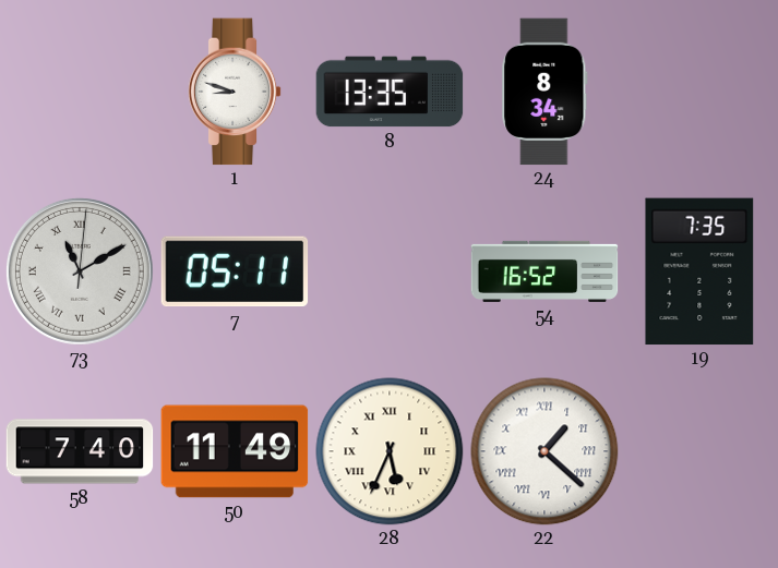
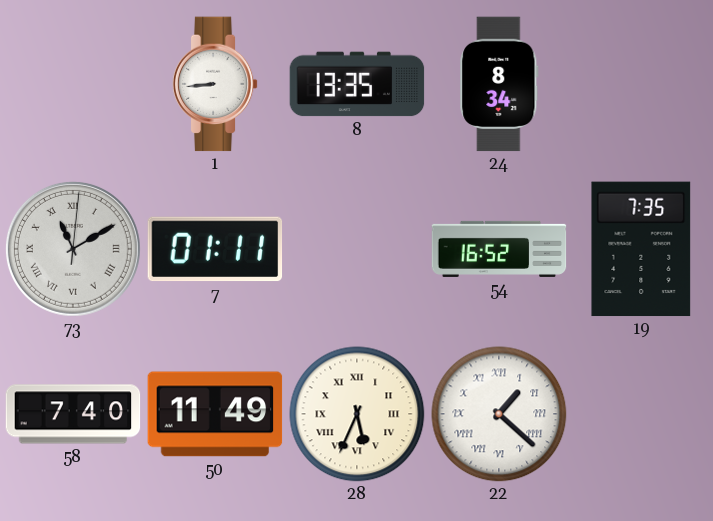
1: 8:48 -> 8:44 (215, 84)
7: 05:11 -> 01:11 (215, 249)
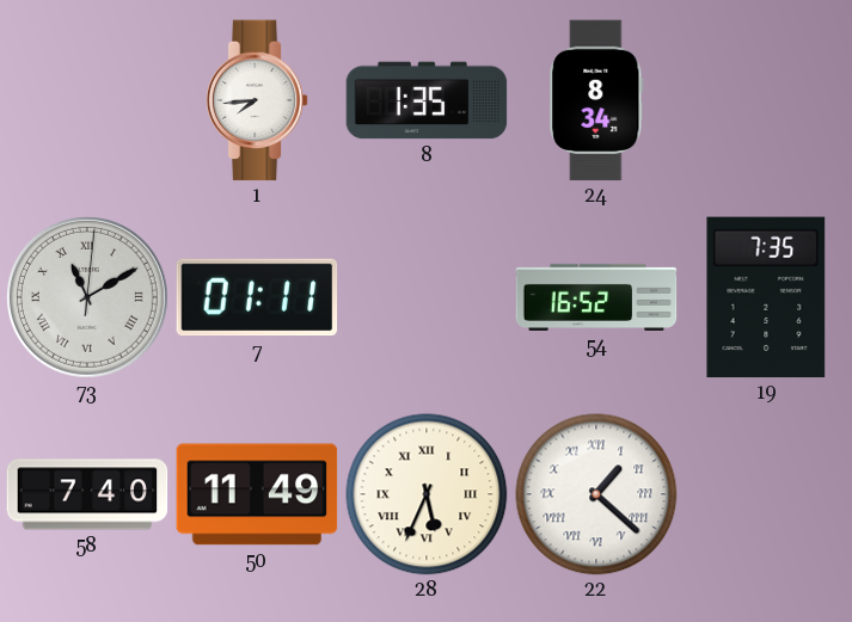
1: 8:44 -> 7:44 (257, 100)
8: 13:35 -> 1:35 (427, 100)
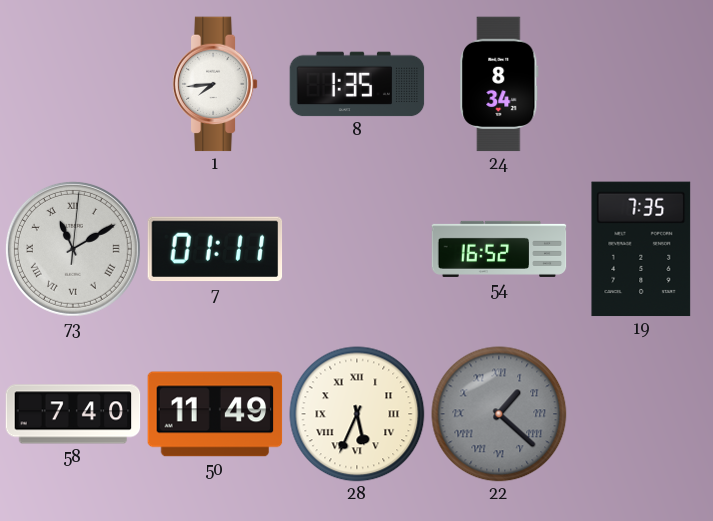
22 dial: white -> grey (499, 414)
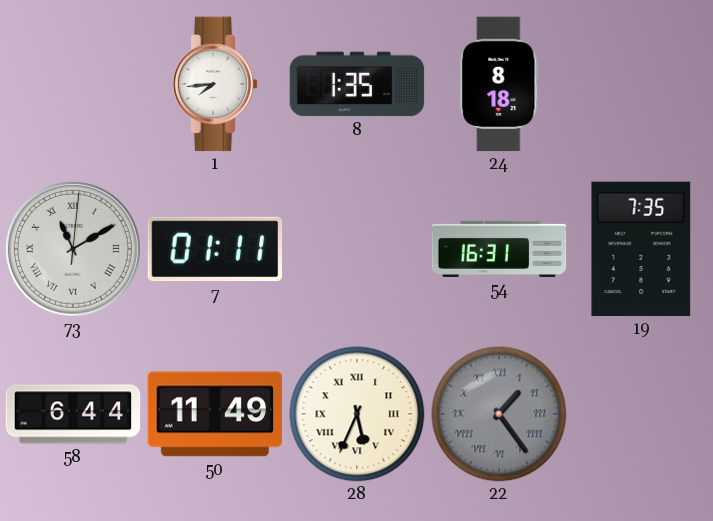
24: 8:34 -> 8:18 (499, 84)
54: 16:52 -> 16:31 (499, 249)
58: 7:40 -> 6:44 (73, 414)
22: 1:22 -> 1:24 (499, 414)
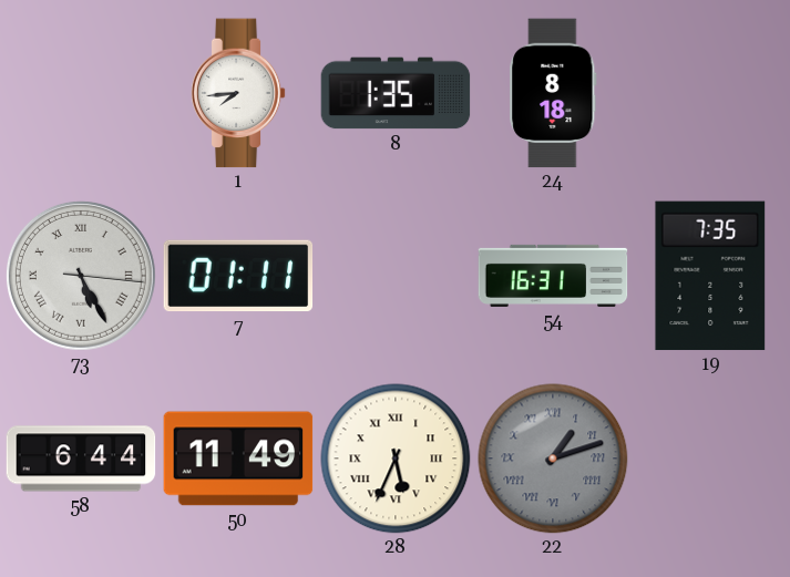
73: 11:10 -> 5:25 (81, 276)
22: 1:24 -> 1:12 (553, 458)
